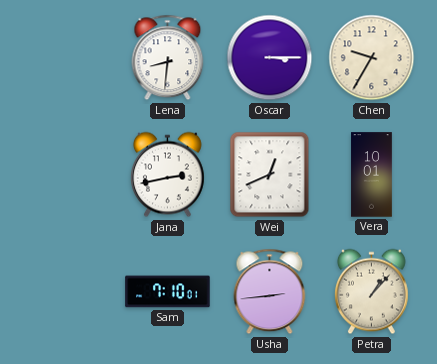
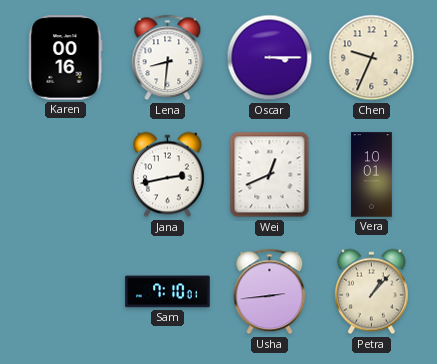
Karen: none -> 00:16 (66, 58)
Chen: 9:35 -> 9:34 (372, 58)
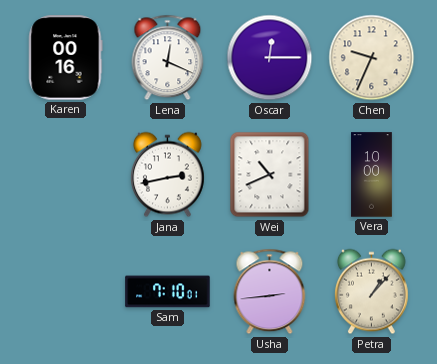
Lena: 8:31 -> 12:19 (168, 58)
Oscar: 3:15 -> 12:15 (270, 58)
Wei: 12:41 -> 10:41 (270, 175)
Vera: 10:01 -> 10:00 (372, 175)
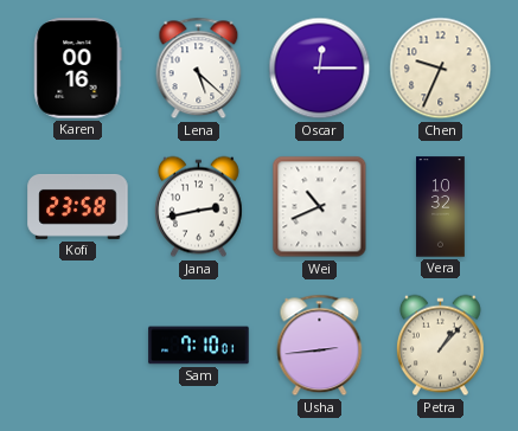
Lena: 12:19 -> 5:22 (199, 69)
Kofi: none -> 23:58 (78, 206)
Vera: 10:00 -> 10:32 (441, 207)
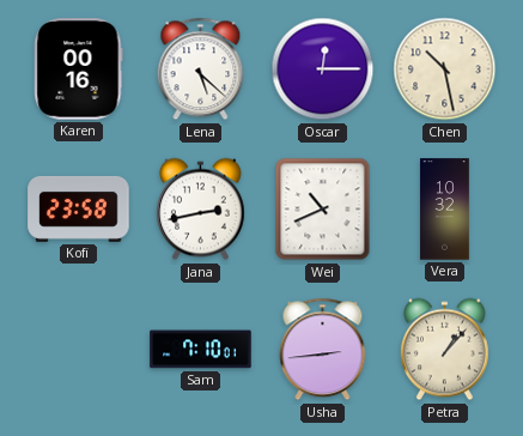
Chen: 9:34 -> 10:28 (445, 69)
